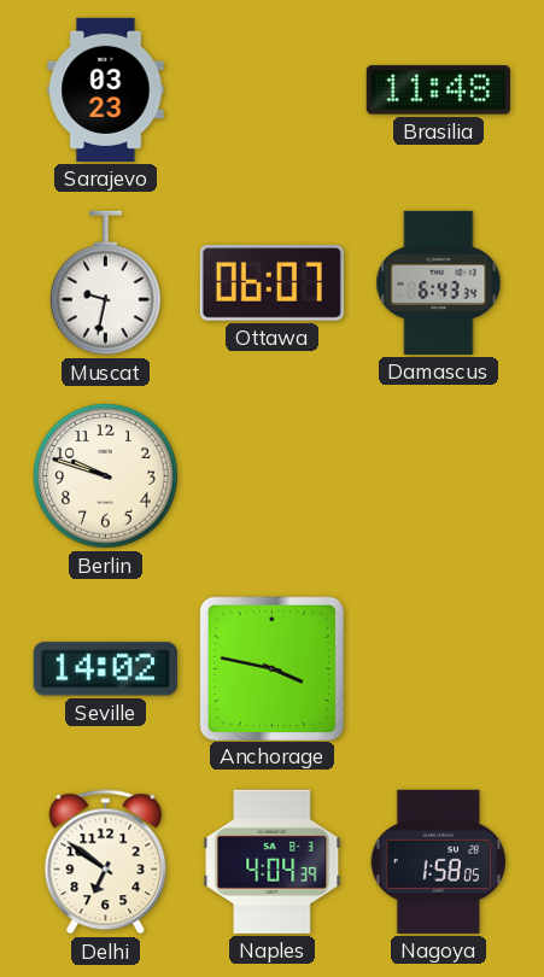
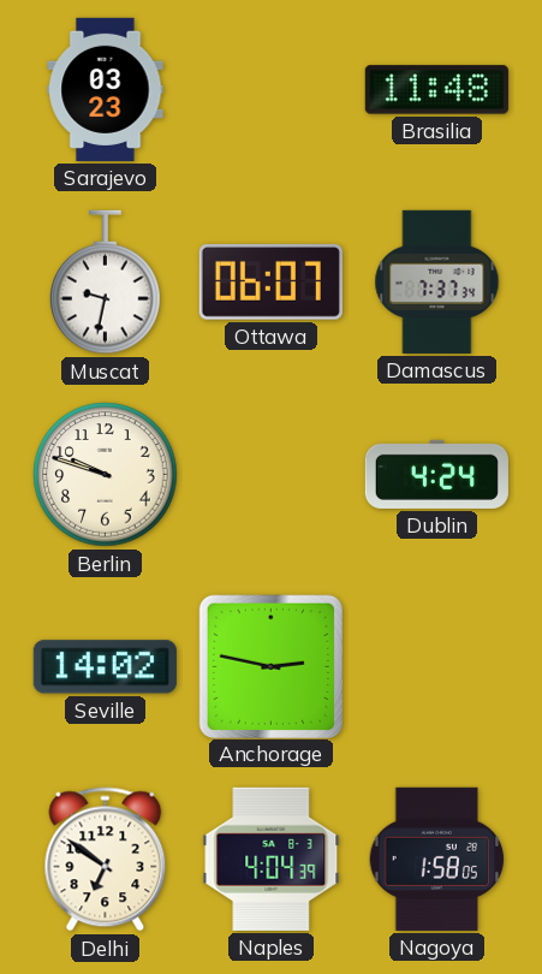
Damascus: 6:43 -> 7:37 (437, 281)
Dublin: none -> 4:24 (436, 474)
Anchorage: 3:47 -> 2:47 (270, 666)
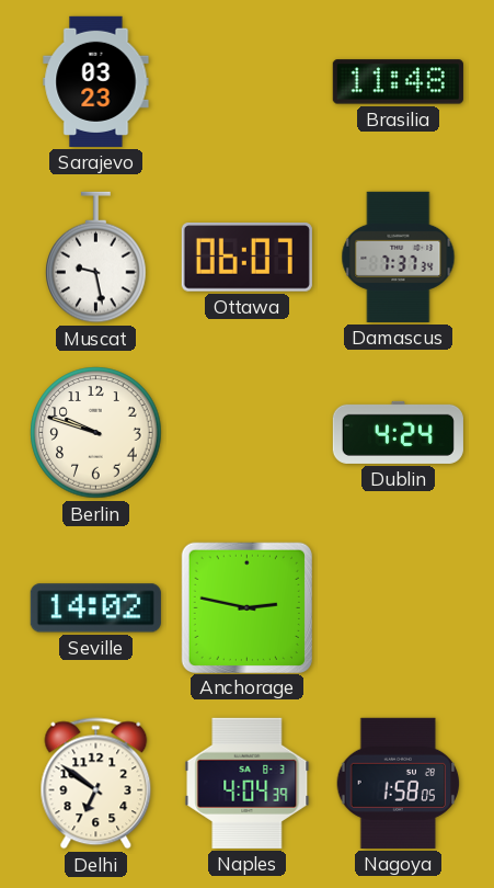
Muscat: 9:32 -> 9:28 (96, 258)
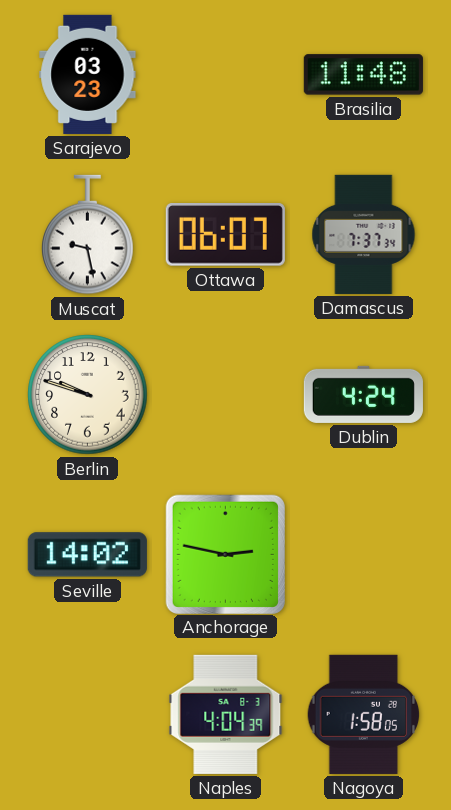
Delhi: 6:51 -> none (96, 784)
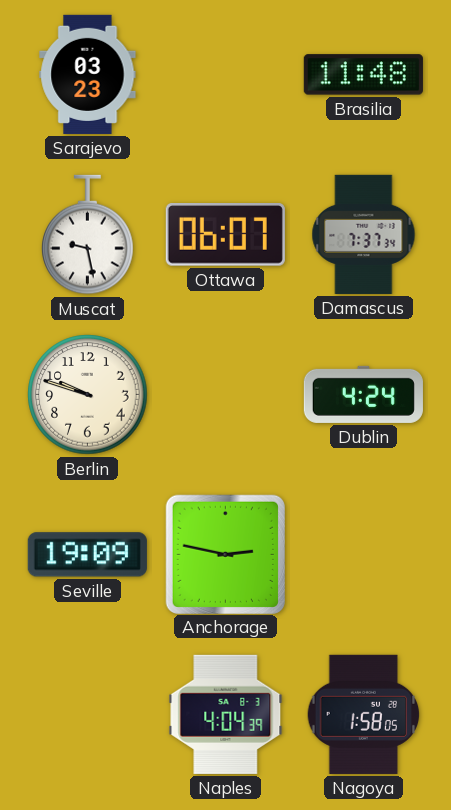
Seville: 14:02 -> 19:09 (87, 555)
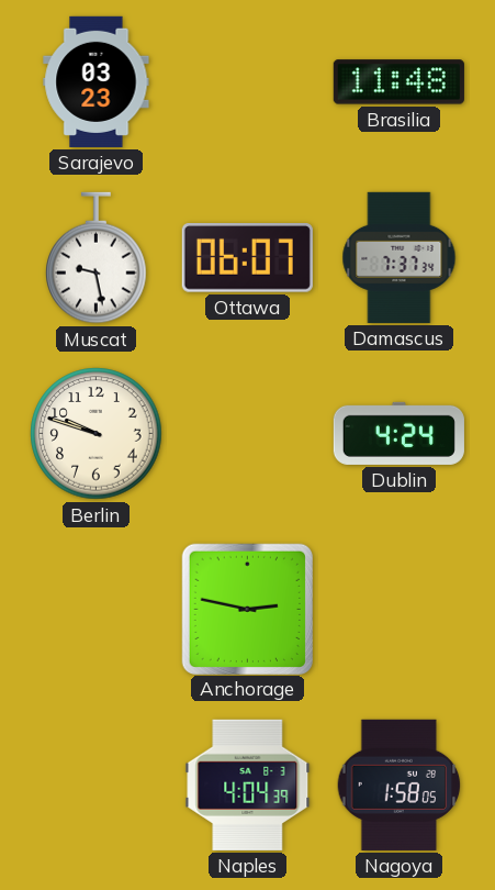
Seville: 19:09 -> none (87, 555)
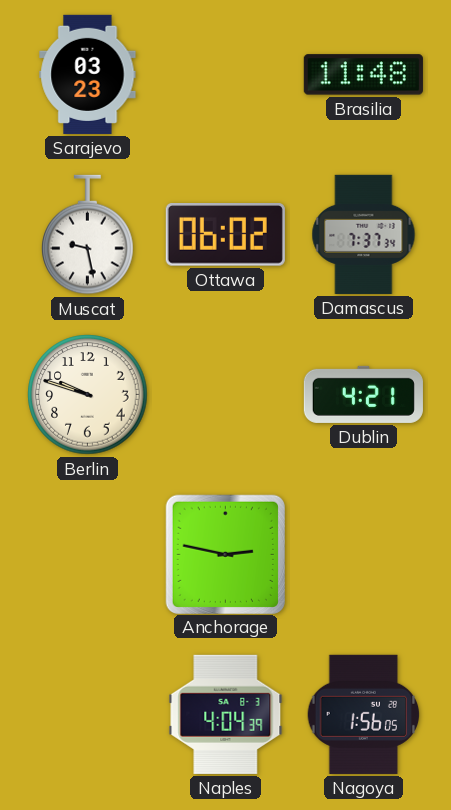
Ottawa: 06:07 -> 06:02 (225, 235)
Dublin: 4:24 -> 4:21 (363, 394)
Nagoya: 1:58 -> 1:56 (364, 714)
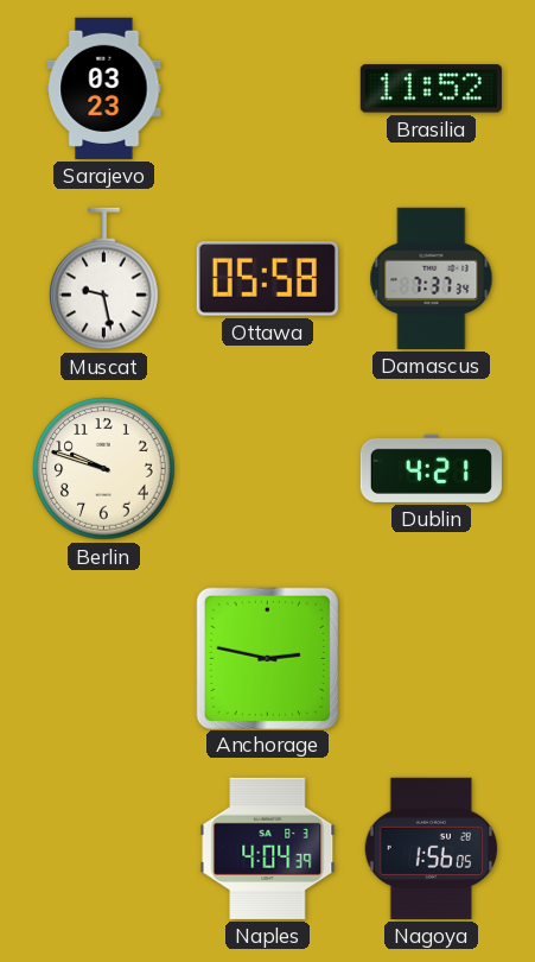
Brasilia: 11:48 -> 11:52 (431, 89)
Ottawa: 06:02 -> 05:58 (267, 279)
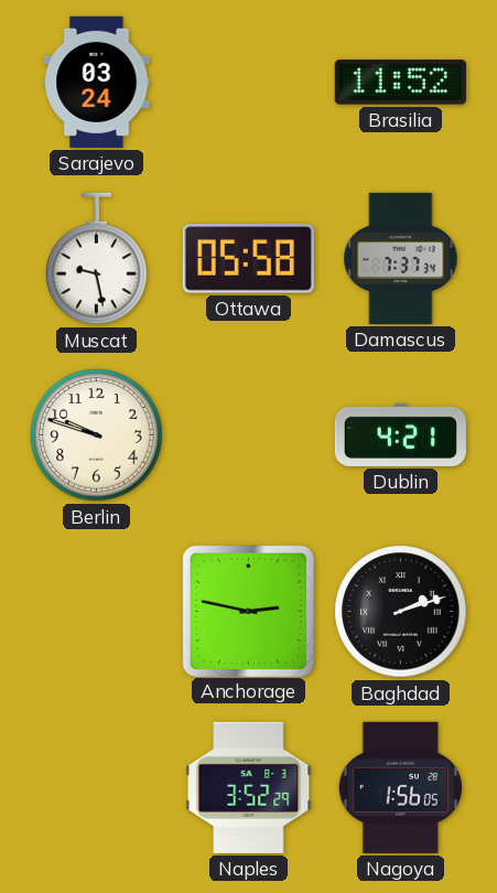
Sarajevo: 03:23 -> 03:24 (97, 82)
Baghdad: none -> 2:12 (401, 612)
Naples: 4:04 -> 3:52 (249, 787)
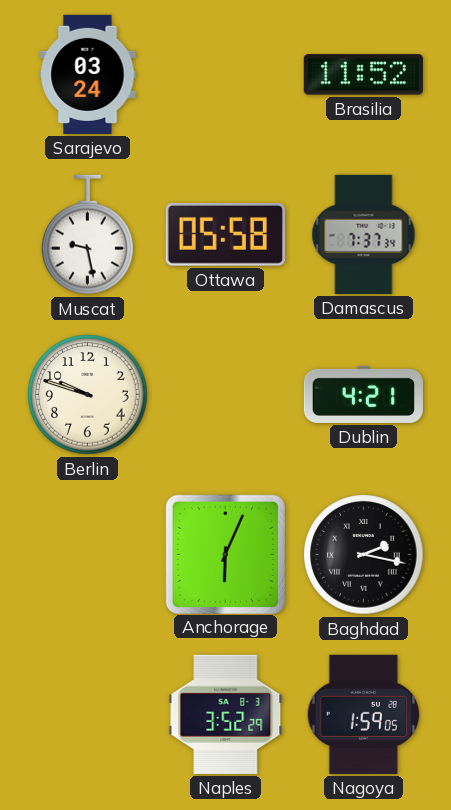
Anchorage: 2:47 -> 6:04 (225, 554)
Baghdad: 2:12 -> 2:17 (364, 555)
Nagoya: 1:56 -> 1:59 (364, 714)
